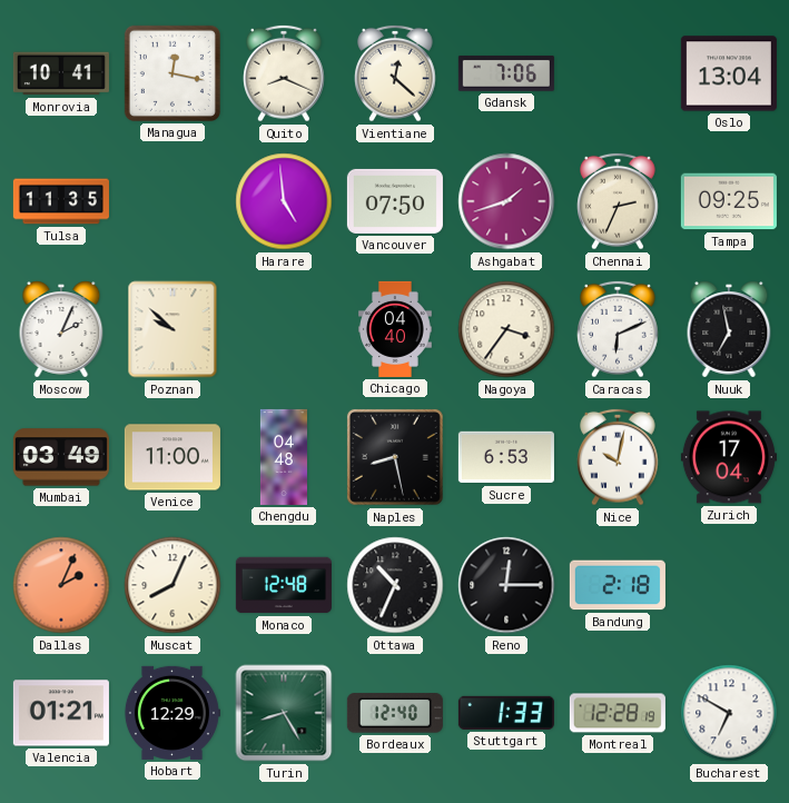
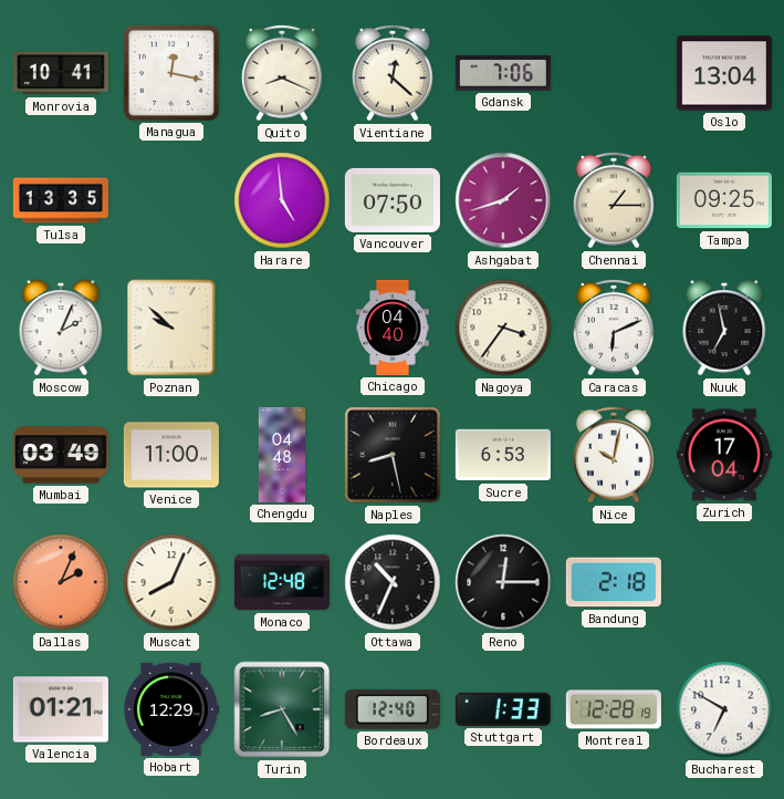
Tulsa: 11:35 -> 13:35 (61, 200)
Chennai: 2:34 -> 1:15 (614, 200)
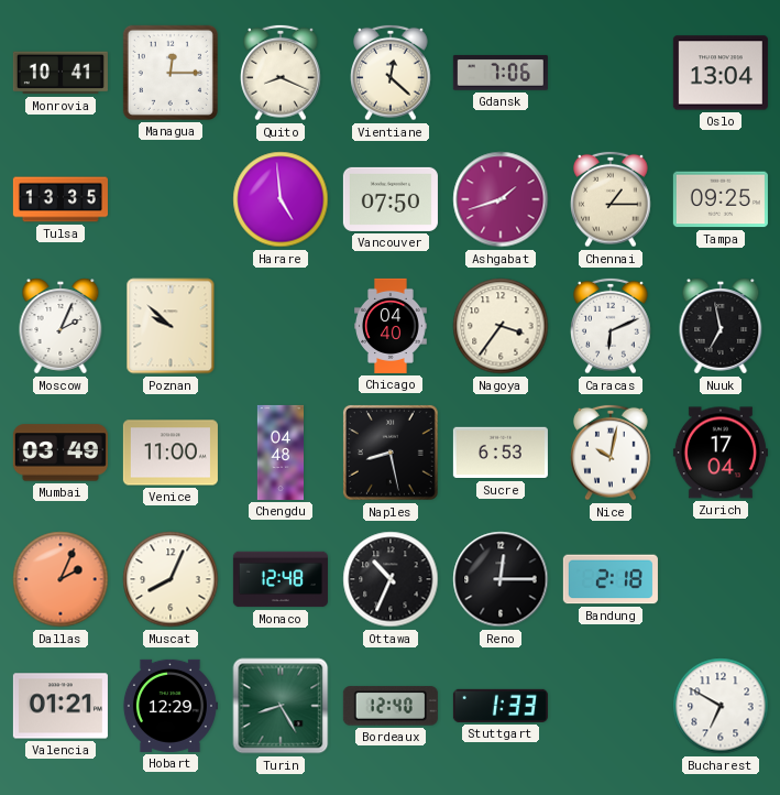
Managua: 12:17 -> 12:15 (171, 73)
Montreal: 12:28 -> none (614, 709)
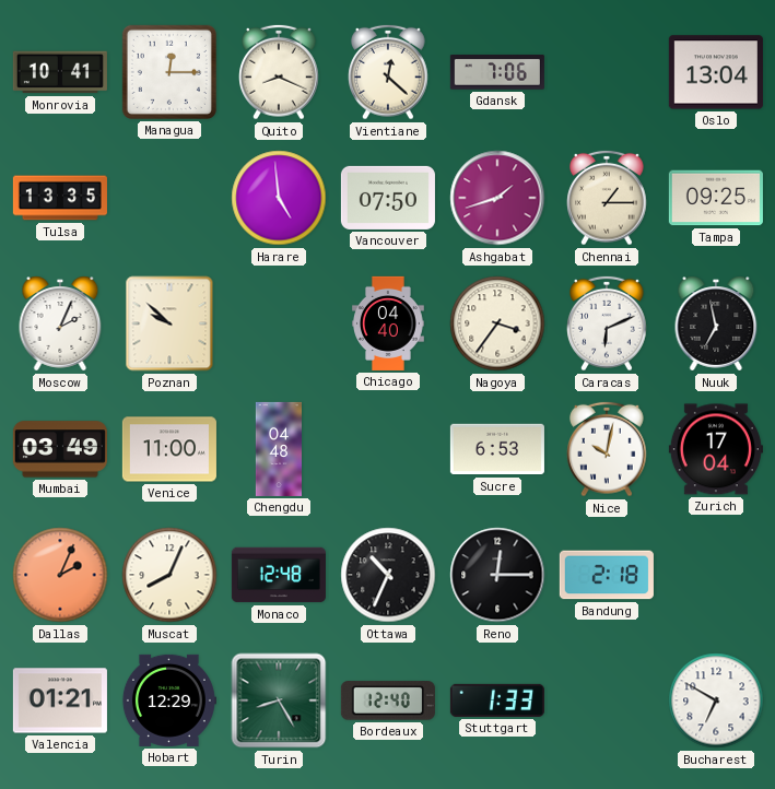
Naples: 8:28 -> none (391, 453)
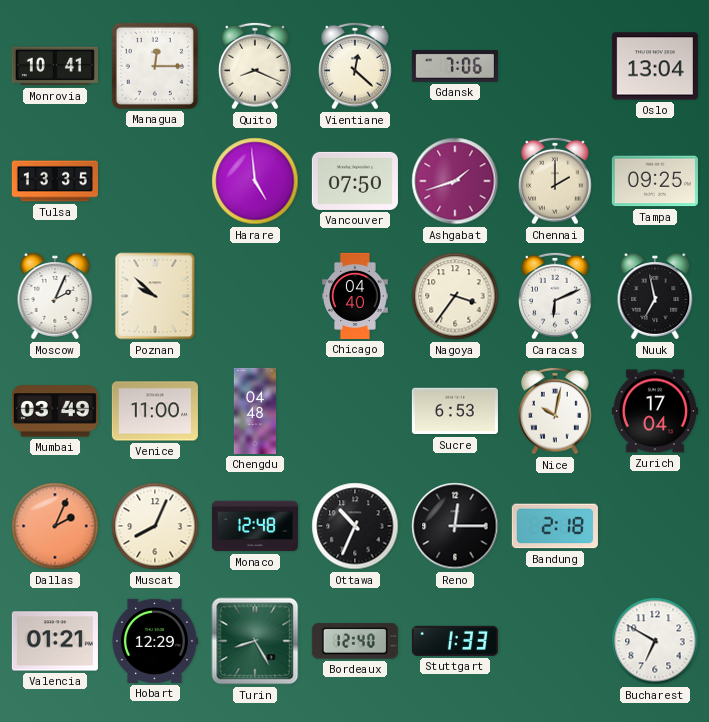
Chennai: 1:15 -> 2:00 (555, 181)
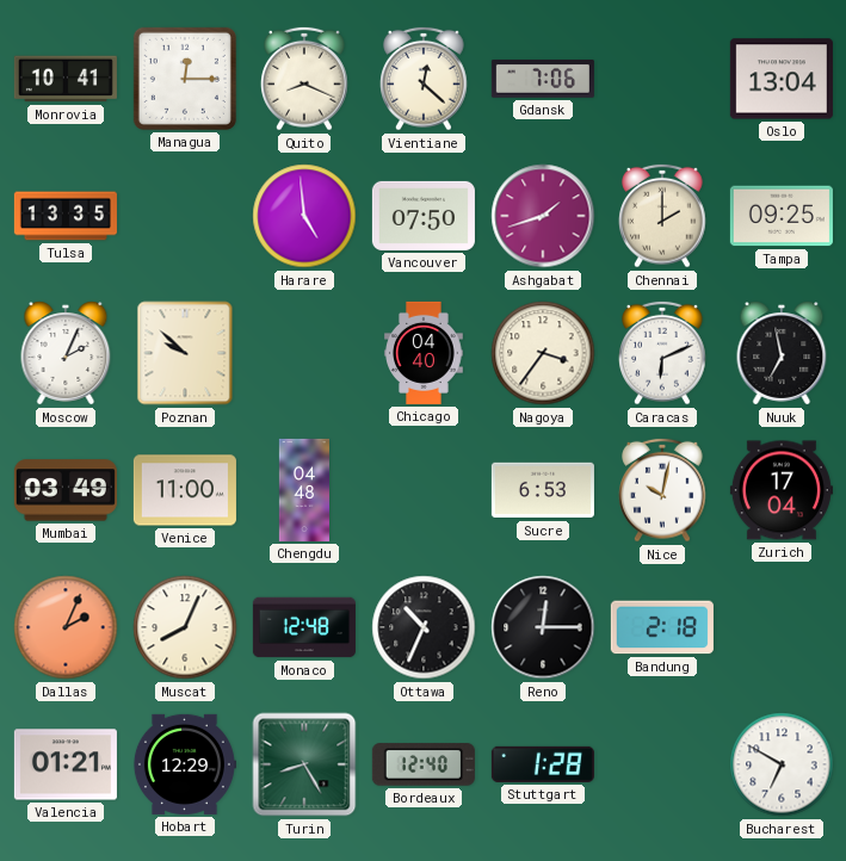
Stuttgart: 1:33 -> 1:28 (543, 764)
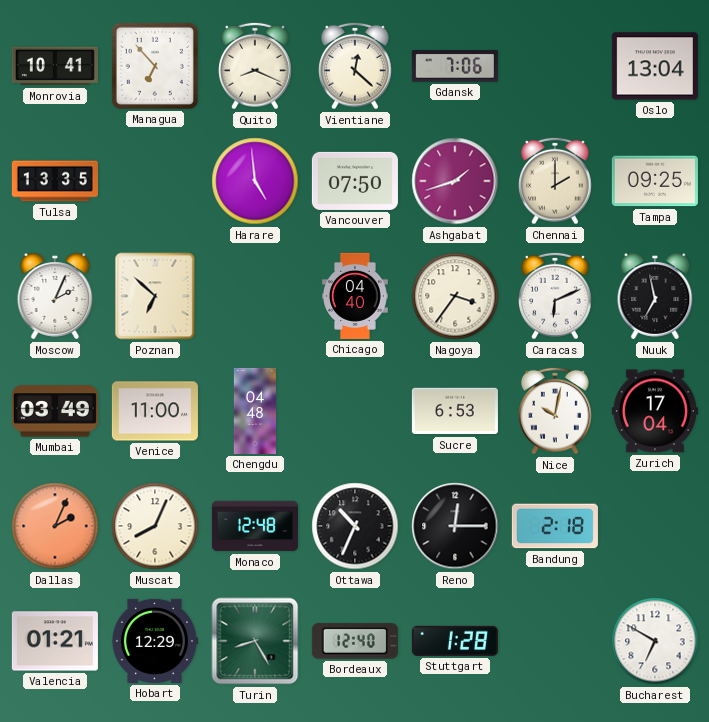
Managua: 12:15 -> 6:53 (155, 66)
Poznan: 9:52 -> 6:52 (155, 296)
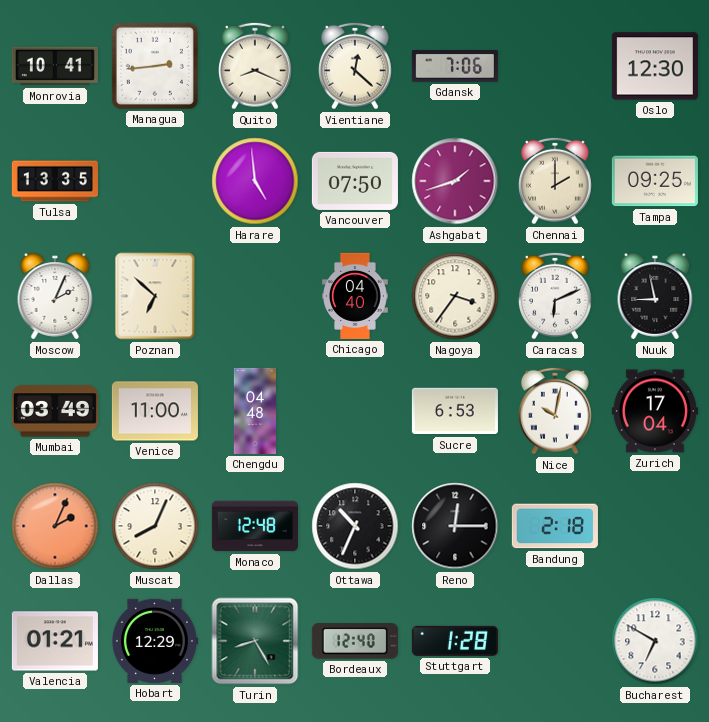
Managua: 6:53 -> 2:44 (155, 66)
Oslo: 13:04 -> 12:30 (655, 66)
Nuuk: 6:58 -> 8:58 (655, 296)
